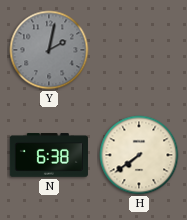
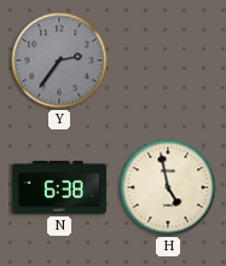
Y: 2:02 -> 2:36 (59, 60)
H: 7:39 -> 4:58 (168, 187)
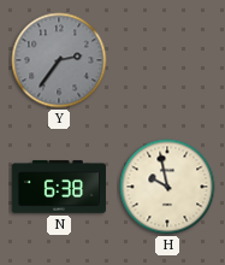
H: 4:58 -> 9:58 (167, 187)
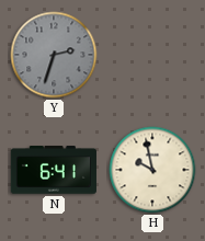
Y: 2:36 -> 2:33 (54, 55)
N: 6:38 -> 6:41 (53, 170)
